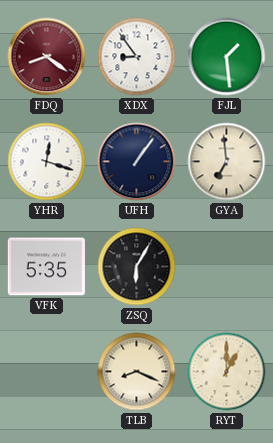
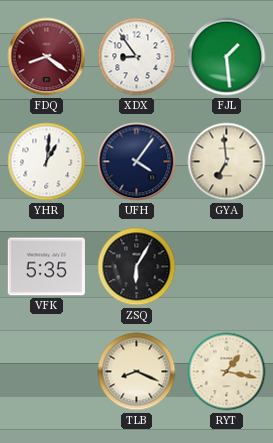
YHR: 12:18 -> 1:01 (47, 162)
UFH: 1:06 -> 4:06 (137, 162)
RYT: 1:00 -> 1:17 (227, 372)
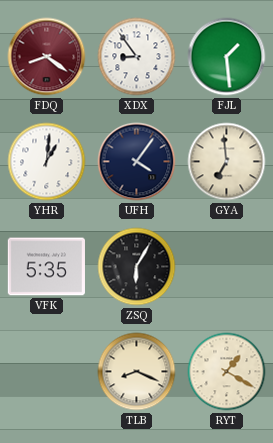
RYT: 1:17 -> 1:20 (227, 372)
